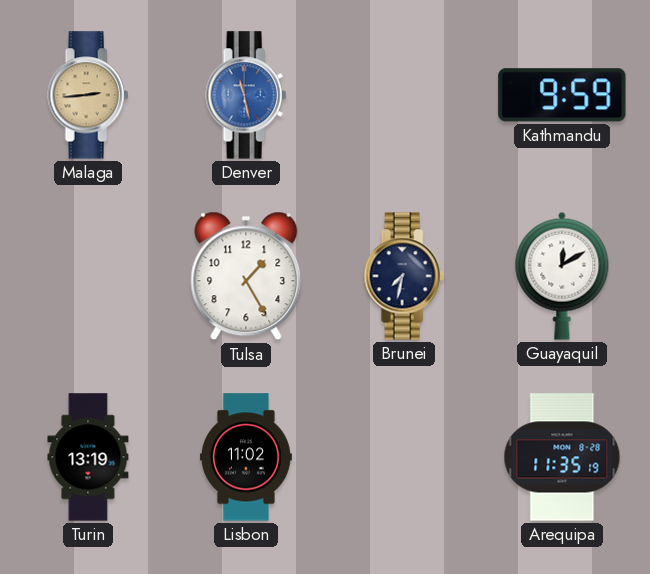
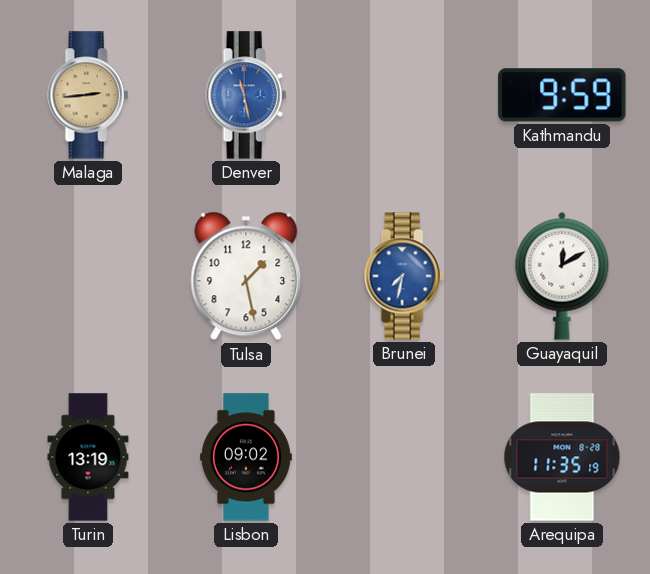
Tulsa: 1:25 -> 1:28 (246, 276)
Brunei dial: navy -> blue (404, 276)
Lisbon: 11:02 -> 09:02 (246, 457)
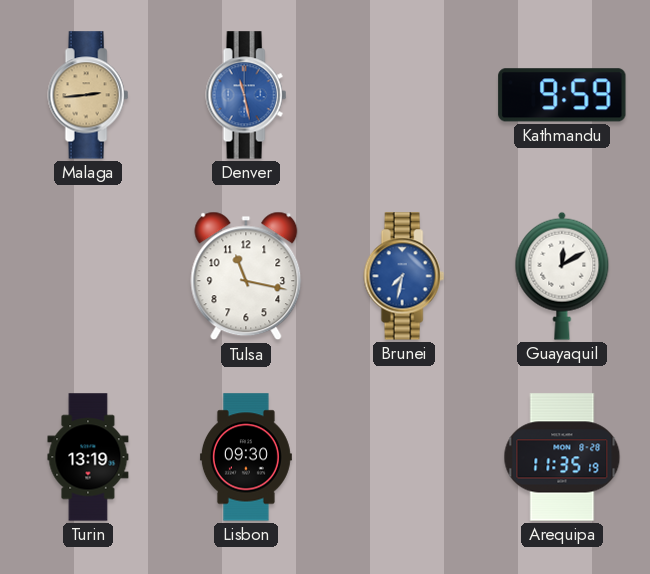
Tulsa: 1:28 -> 11:17 (246, 276)
Lisbon: 09:02 -> 09:30 (246, 457)
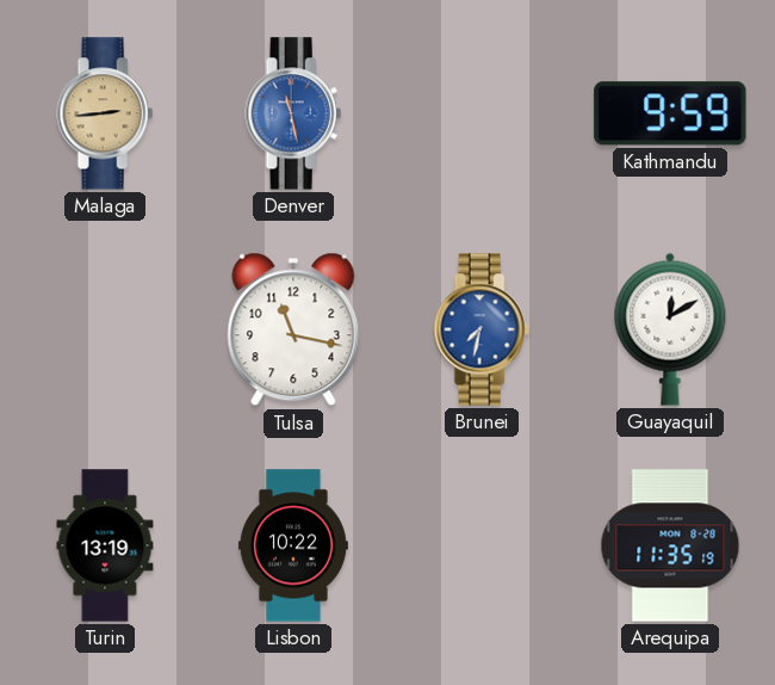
Lisbon: 09:30 -> 10:22 (293, 545)
